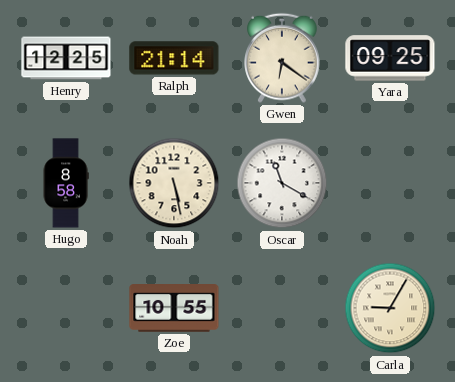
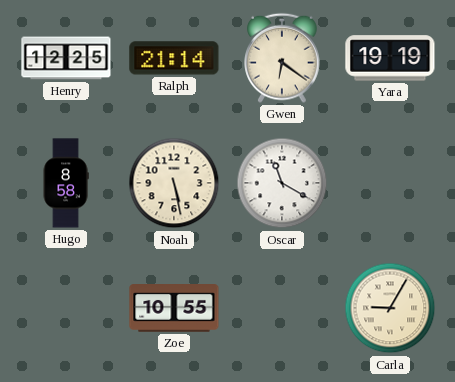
Yara: 09:25 -> 19:19 (390, 58)
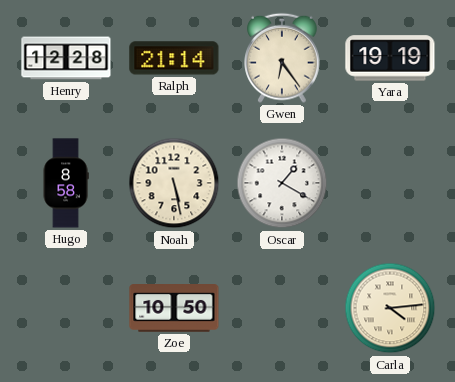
Henry: 12:25 -> 12:28 (66, 58)
Gwen: 6:21 -> 6:24 (282, 58)
Oscar: 11:20 -> 1:20 (282, 183)
Zoe: 10:55 -> 10:50 (174, 309)
Carla: 9:05 -> 4:14 (390, 308)
